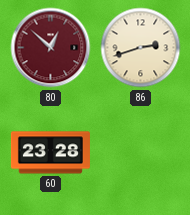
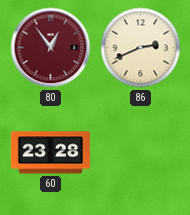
80: 12:52 -> 12:54 (51, 48)
86: 2:42 -> 2:41 (141, 48)
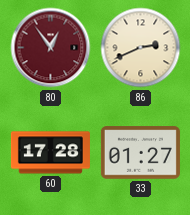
60: 23:28 -> 17:28 (50, 153)
33: none -> 01:27 (140, 153)
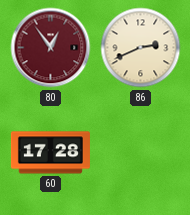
33: 01:27 -> none (140, 153)
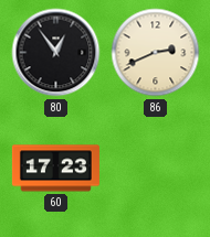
80 dial: burgundy -> black (56, 53)
60: 17:28 -> 17:23 (55, 169)
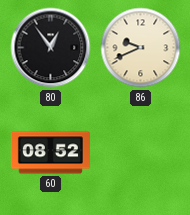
86: 2:41 -> 9:41 (141, 48)
60: 17:23 -> 08:52 (50, 153)
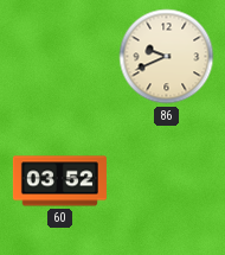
80: 12:54 -> none (51, 48)
60: 08:52 -> 03:52 (59, 181)
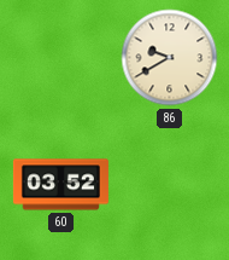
86: 9:41 -> 9:40 (170, 58)
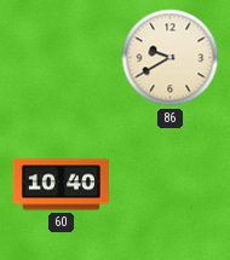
60: 03:52 -> 10:40 (61, 185)
